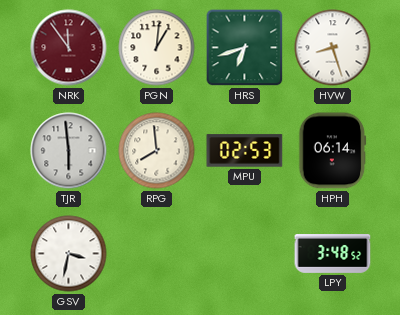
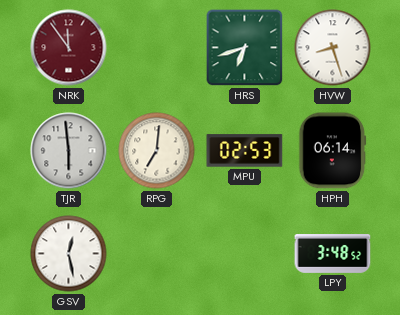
PGN: 1:01 -> none (157, 48)
RPG: 7:59 -> 7:01 (157, 151)
GSV: 3:32 -> 12:28 (69, 254)
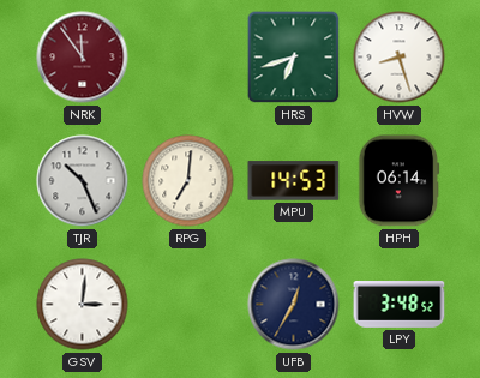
TJR: 5:59 -> 10:26 (83, 181)
MPU: 02:53 -> 14:53 (294, 181)
GSV: 12:28 -> 3:01 (83, 305)
UFB: none -> 12:35 (294, 305)
